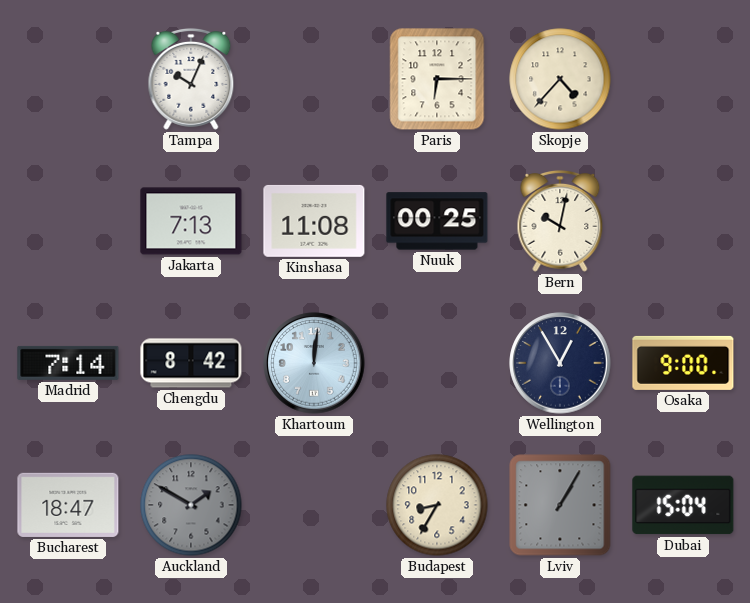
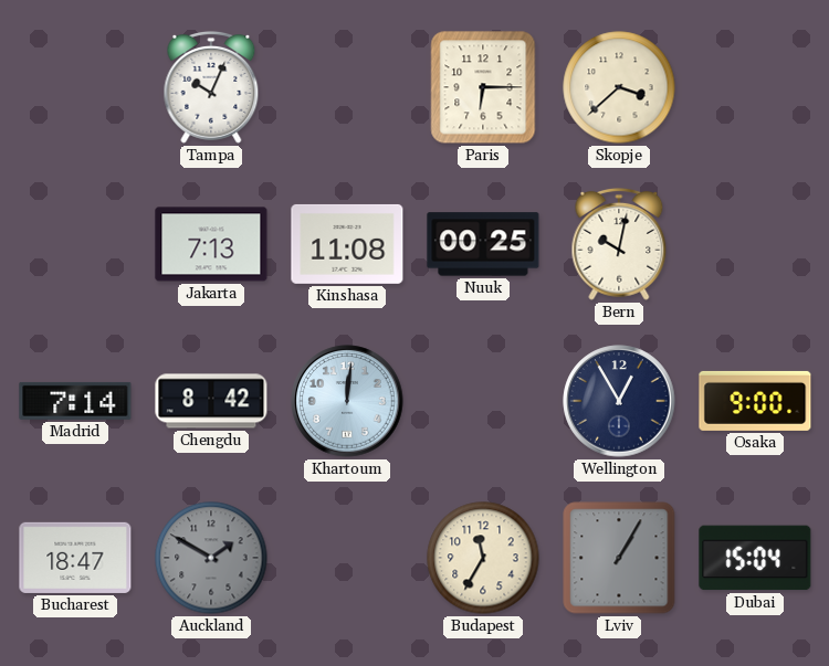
Skopje: 4:37 -> 3:38 (619, 87)
Budapest: 8:35 -> 11:35 (483, 558)
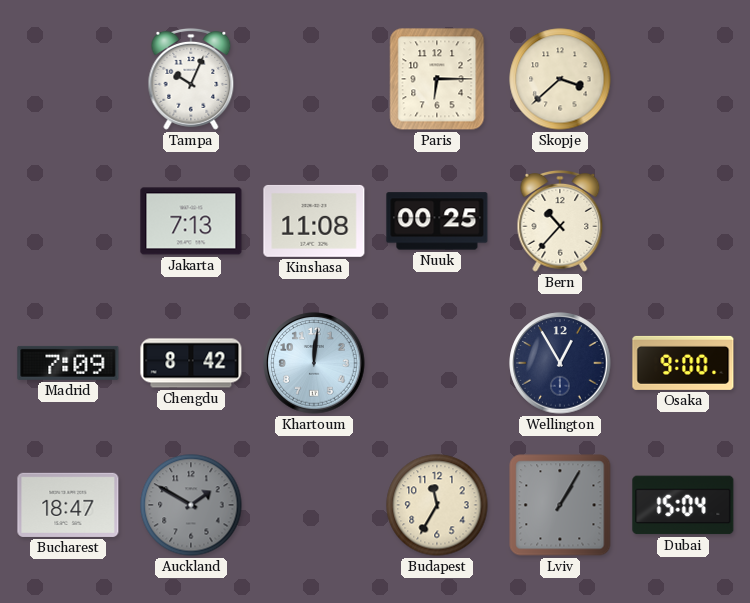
Bern: 10:02 -> 10:37 (560, 221)
Madrid: 7:14 -> 7:09 (68, 363)
